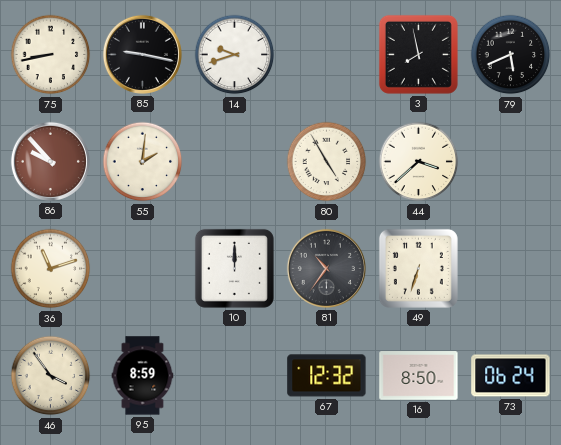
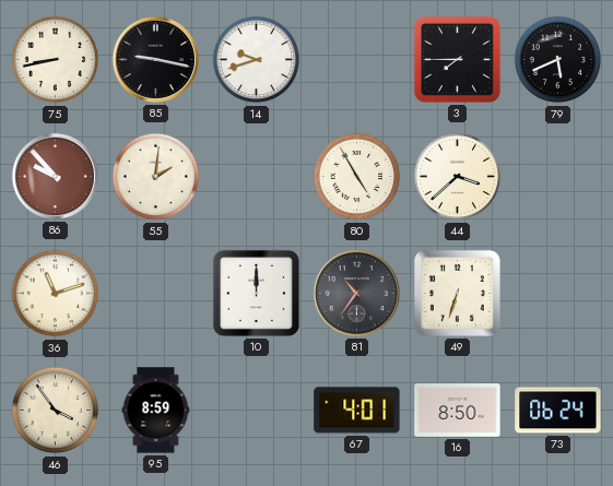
3: 7:58 -> 7:45 (457, 59)
67: 12:32 -> 4:01 (357, 411)
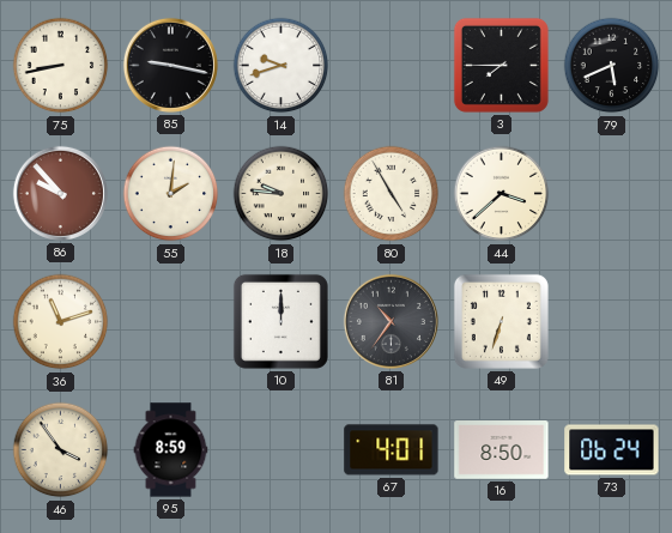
18: none -> 9:46 (281, 194)
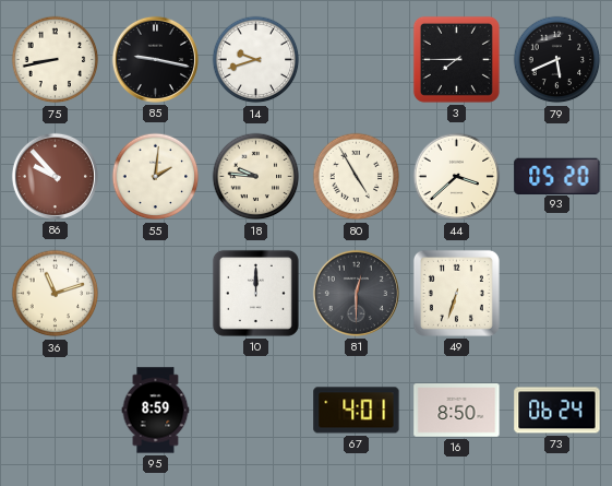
93: none -> 05:20 (557, 176)
81: 10:36 -> 12:30 (356, 293)
46: 3:54 -> none (61, 450)
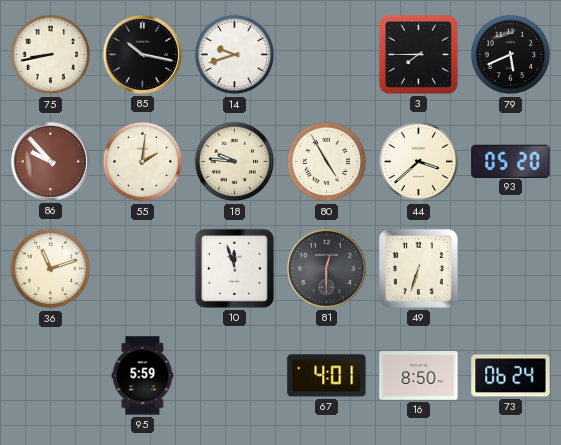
85: 9:17 -> 10:17 (142, 54)
10: 12:00 -> 11:57 (234, 268)
95: 8:59 -> 5:59 (143, 376)
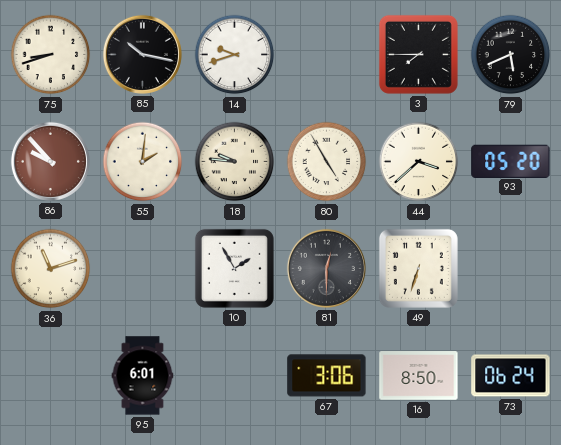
75: 8:43 -> 8:42 (51, 55)
10: 11:57 -> 1:55 (234, 268)
95: 5:59 -> 6:01 (143, 376)
67: 4:01 -> 3:06 (327, 376)
